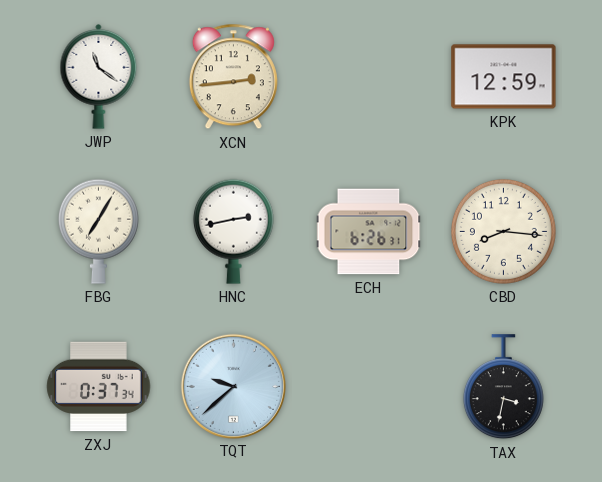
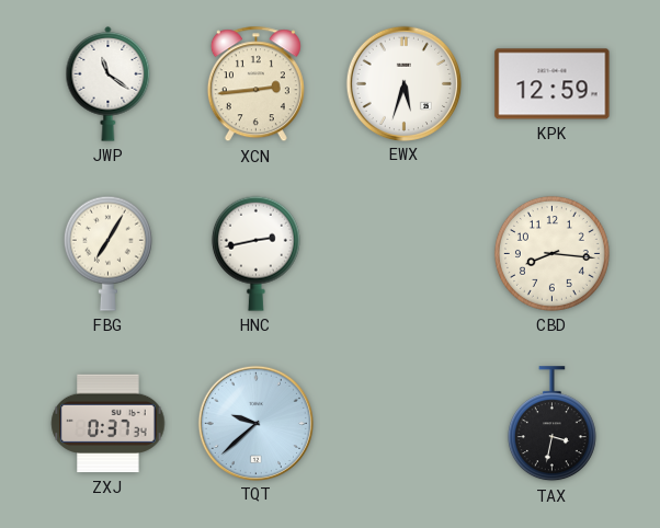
EWX: none -> 5:33 (403, 83)
ECH: 6:26 -> none (369, 232)
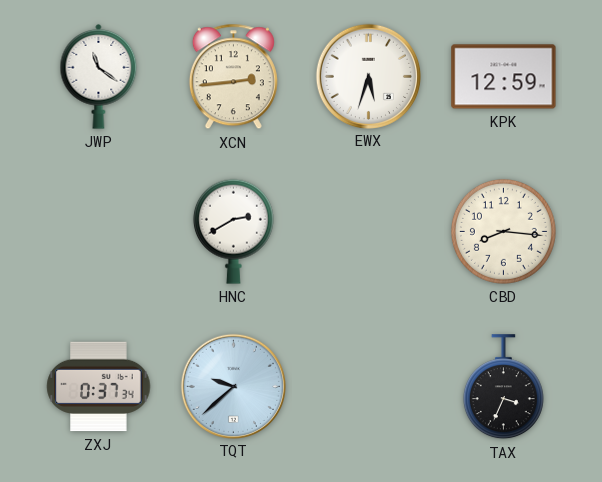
FBG: 7:05 -> none (107, 253)
HNC: 2:43 -> 2:40 (233, 231)
TAX: 3:32 -> 3:34 (503, 387)
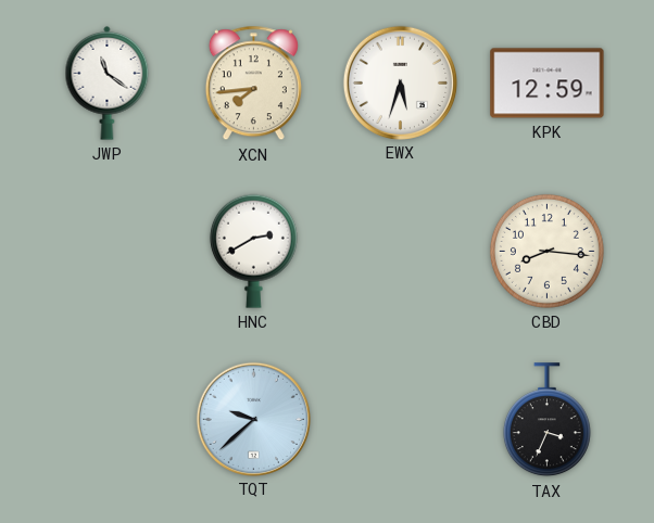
XCN: 2:44 -> 7:44 (253, 84)
ZXJ: 0:37 -> none (99, 387)
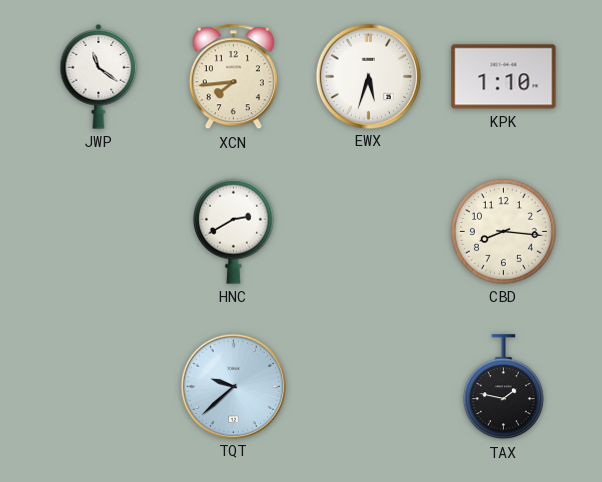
KPK: 12:59 -> 1:10 (504, 77)
TAX: 3:34 -> 1:47 (503, 387)
